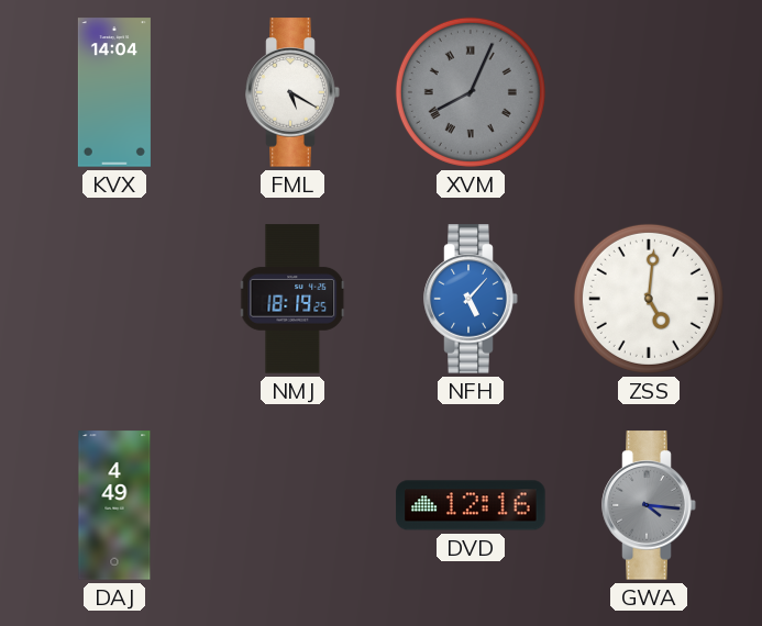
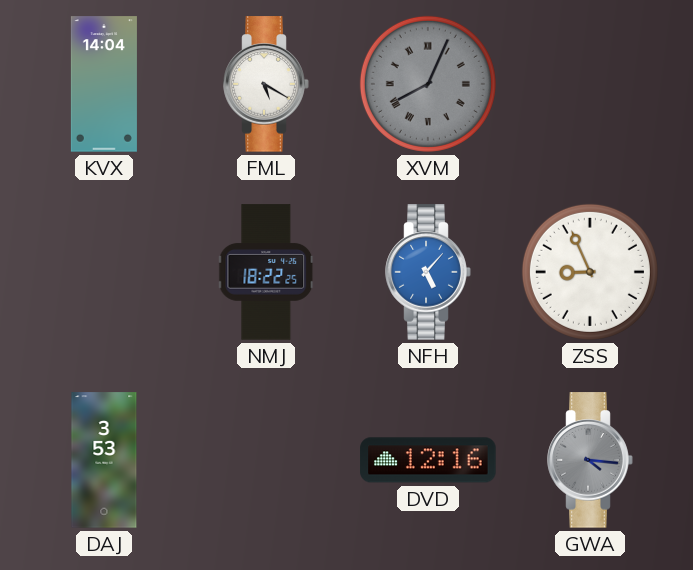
NMJ: 18:19 -> 18:22 (267, 272)
ZSS: 5:01 -> 8:56 (590, 272)
DAJ: 4:49 -> 3:53 (104, 460)
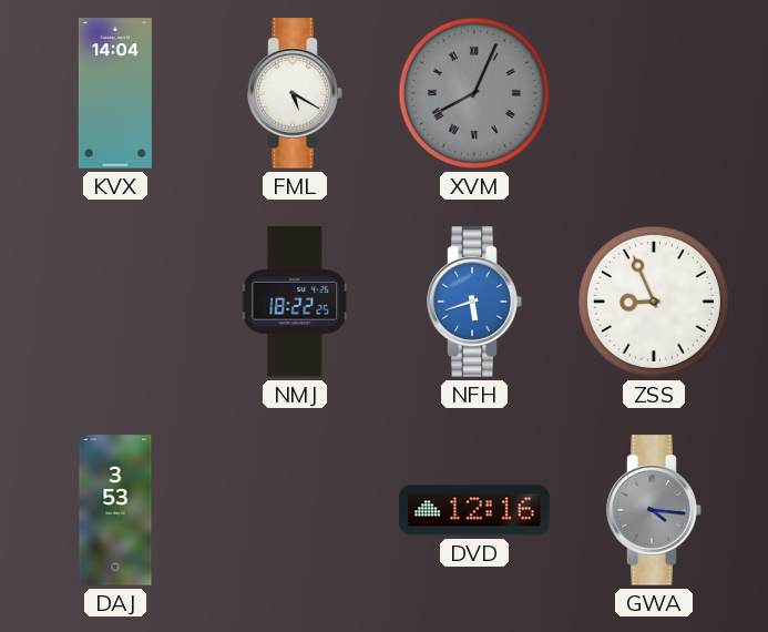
NFH: 5:07 -> 5:42 (474, 302)
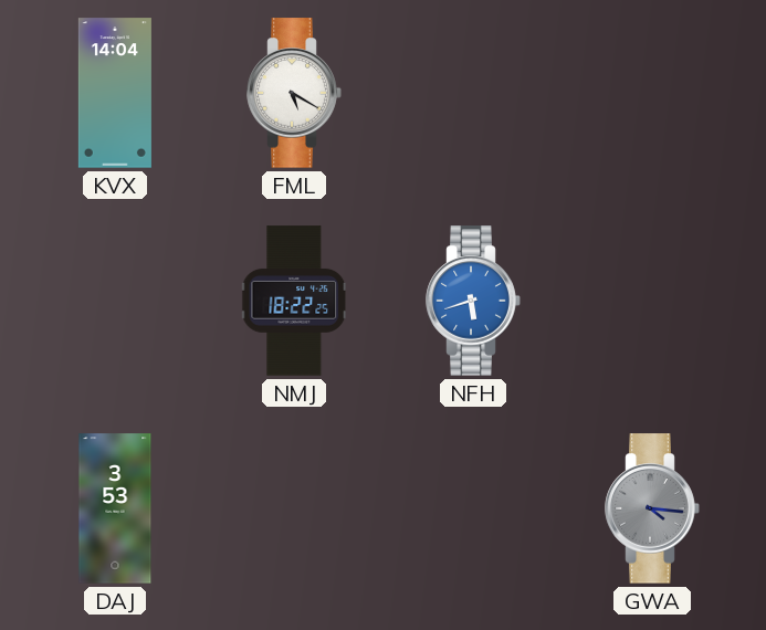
XVM: 8:04 -> none (474, 93)
ZSS: 8:56 -> none (654, 302)
DVD: 12:16 -> none (474, 510)
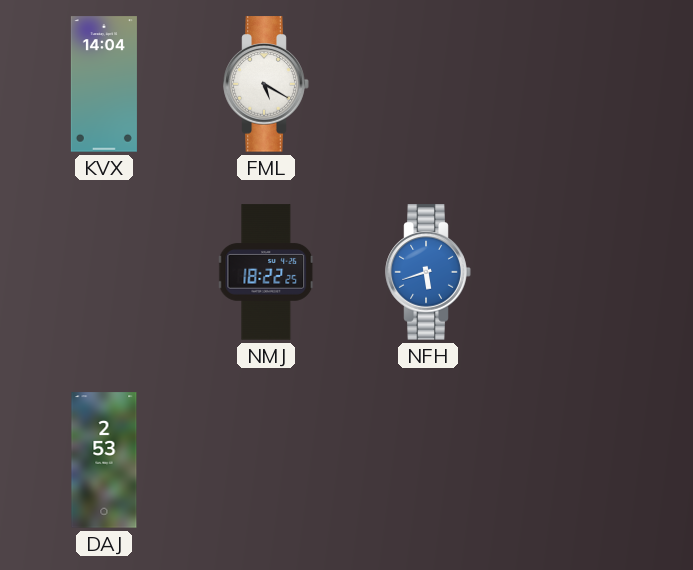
DAJ: 3:53 -> 2:53 (104, 460)
GWA: 4:16 -> none (652, 508)
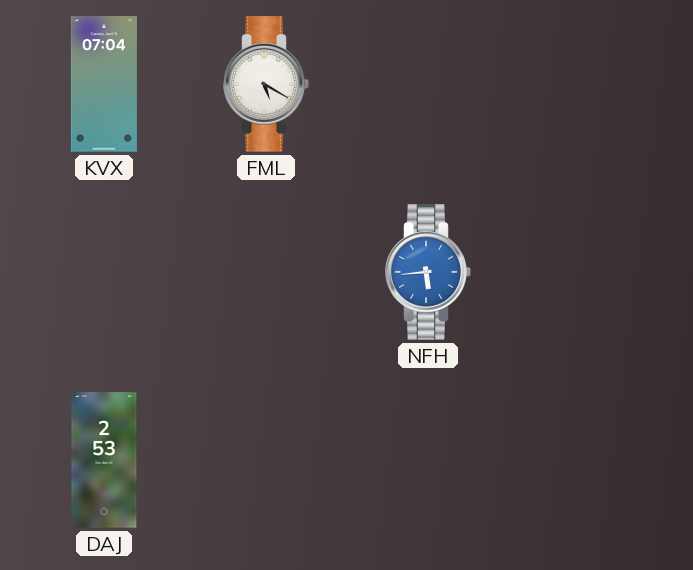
KVX: 14:04 -> 07:04 (104, 84)
NMJ: 18:22 -> none (267, 272)
NFH: 5:42 -> 5:44 (428, 272)
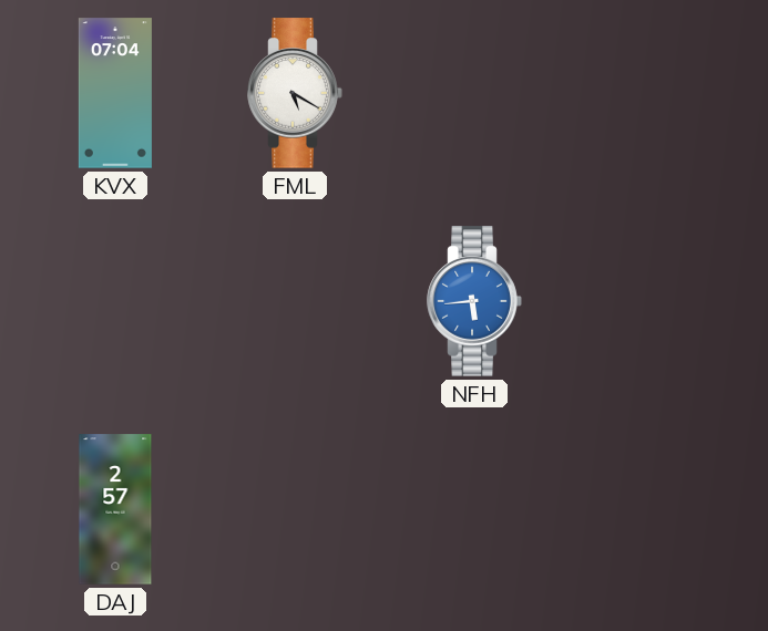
DAJ: 2:53 -> 2:57 (115, 509)
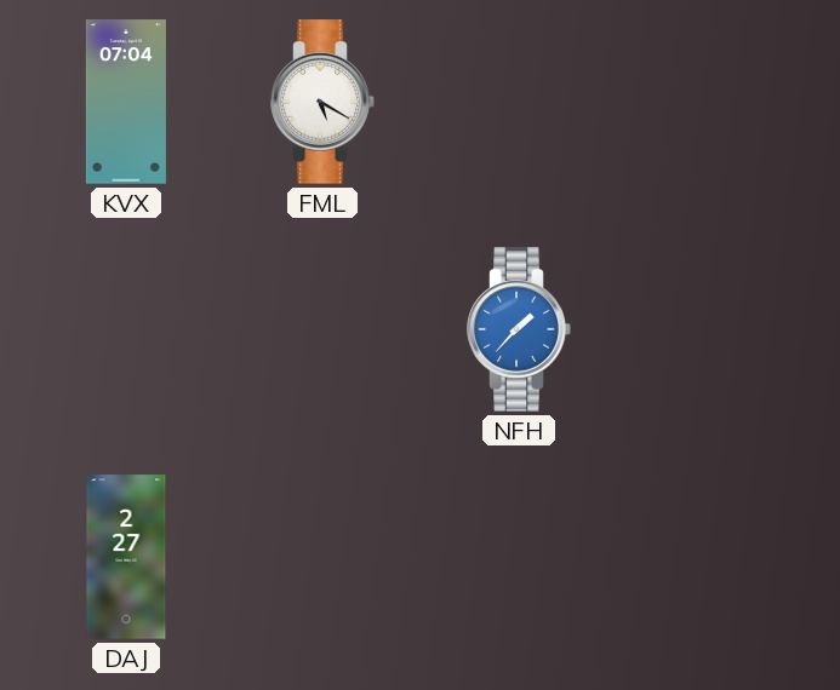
NFH: 5:44 -> 1:37 (519, 329)
DAJ: 2:57 -> 2:27 (126, 557)
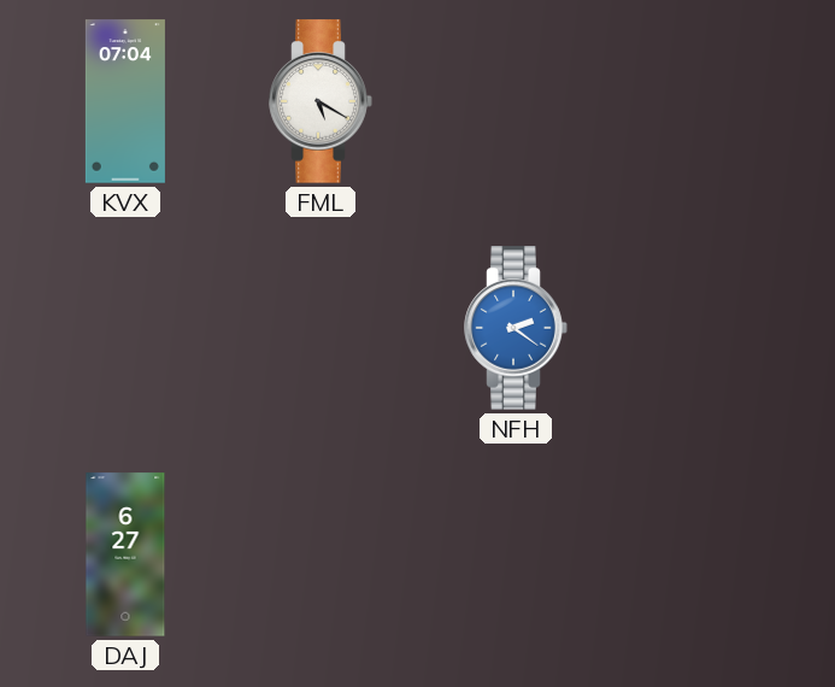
NFH: 1:37 -> 2:21 (516, 328)
DAJ: 2:27 -> 6:27 (125, 554)
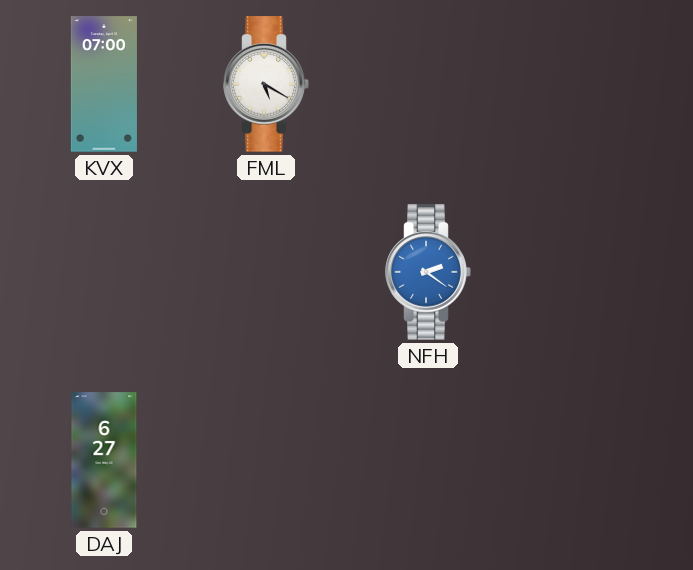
KVX: 07:04 -> 07:00 (104, 84)
